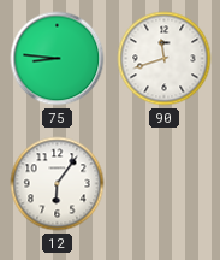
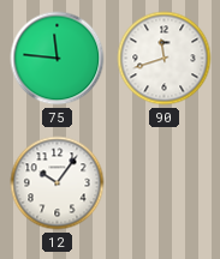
75: 8:46 -> 11:46 (58, 59)
12: 6:06 -> 10:06 (58, 183)
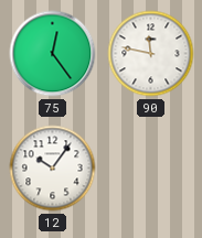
75: 11:46 -> 12:24 (53, 54)
90: 11:42 -> 11:47 (151, 54)
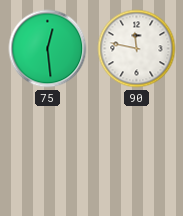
75: 12:24 -> 12:29 (48, 49)
12: 10:06 -> none (53, 169)
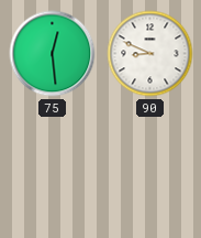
90: 11:47 -> 8:49 (150, 54)
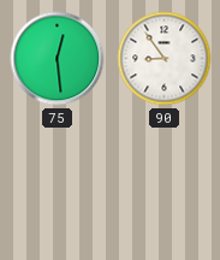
90: 8:49 -> 8:54 (165, 59)
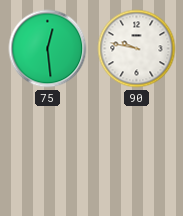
90: 8:54 -> 9:47 (137, 49)
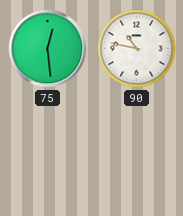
90: 9:47 -> 10:47 (137, 49)
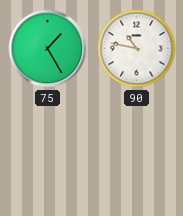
75: 12:29 -> 1:25 (48, 49)
